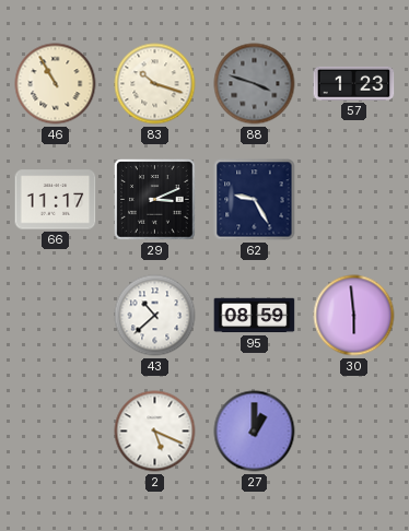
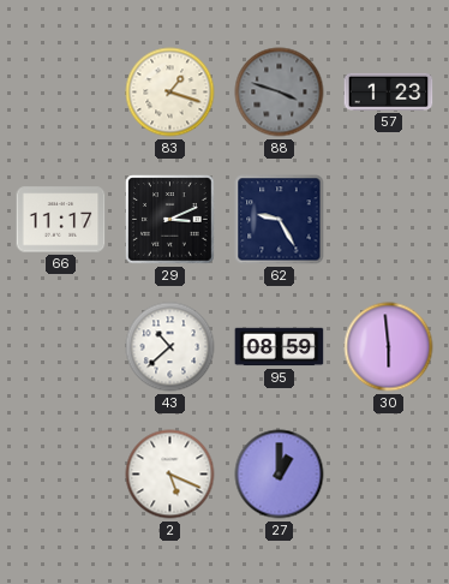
46: 10:55 -> none (56, 84)
83: 10:18 -> 1:18 (170, 93)
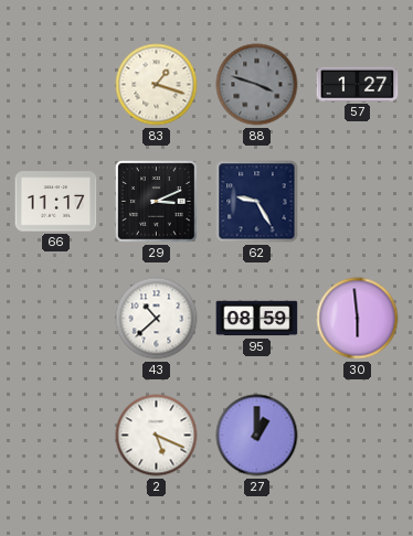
57: 1:23 -> 1:27 (358, 84)
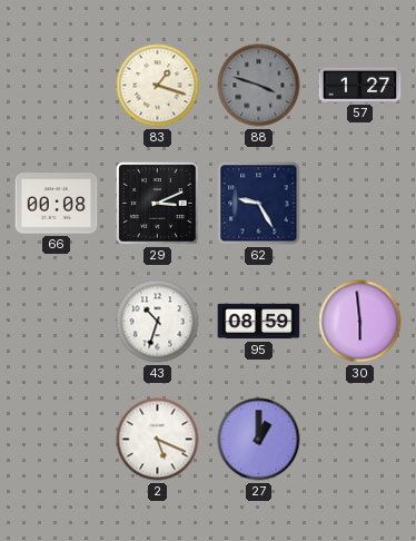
66: 11:17 -> 00:08 (57, 204)
43: 10:38 -> 10:33 (158, 322)
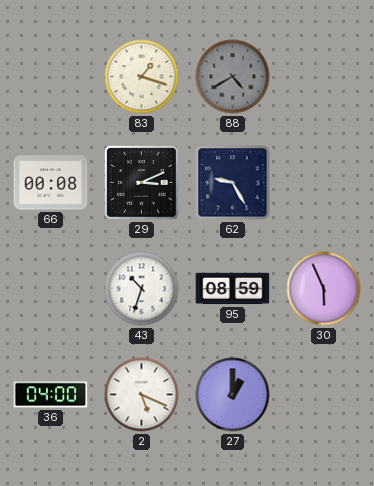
88: 3:48 -> 4:40 (233, 77)
57: 1:27 -> none (360, 85)
30: 5:59 -> 5:56 (324, 289)
36: none -> 04:00 (51, 395)
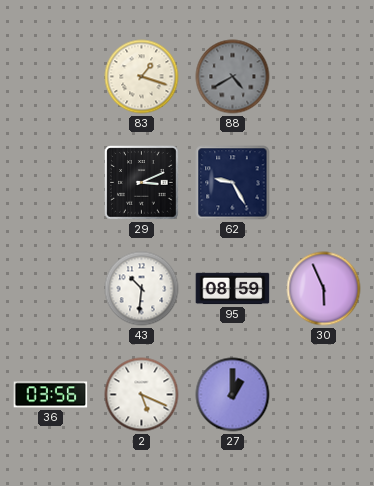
66: 00:08 -> none (51, 183)
43: 10:33 -> 10:31 (142, 289)
36: 04:00 -> 03:56 (51, 395)
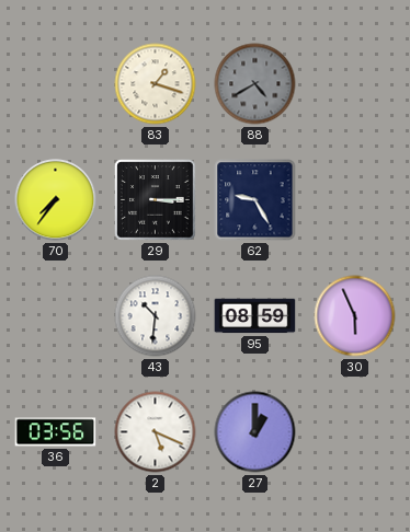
70: none -> 7:36 (56, 200)
29: 3:11 -> 3:15 (156, 200)
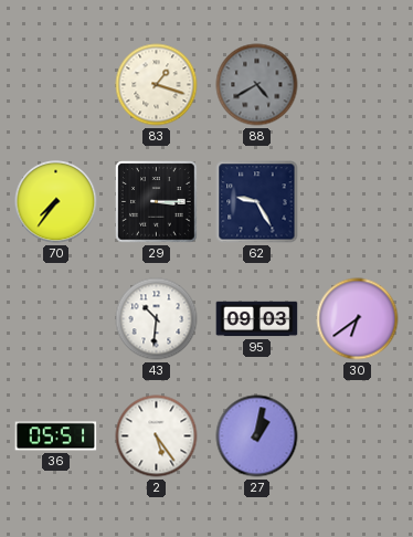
95: 08:59 -> 09:03 (257, 319)
30: 5:56 -> 6:39 (358, 319)
36: 03:56 -> 05:51 (56, 436)
2: 5:19 -> 5:24 (157, 436)
27: 1:00 -> 1:02 (257, 436)
